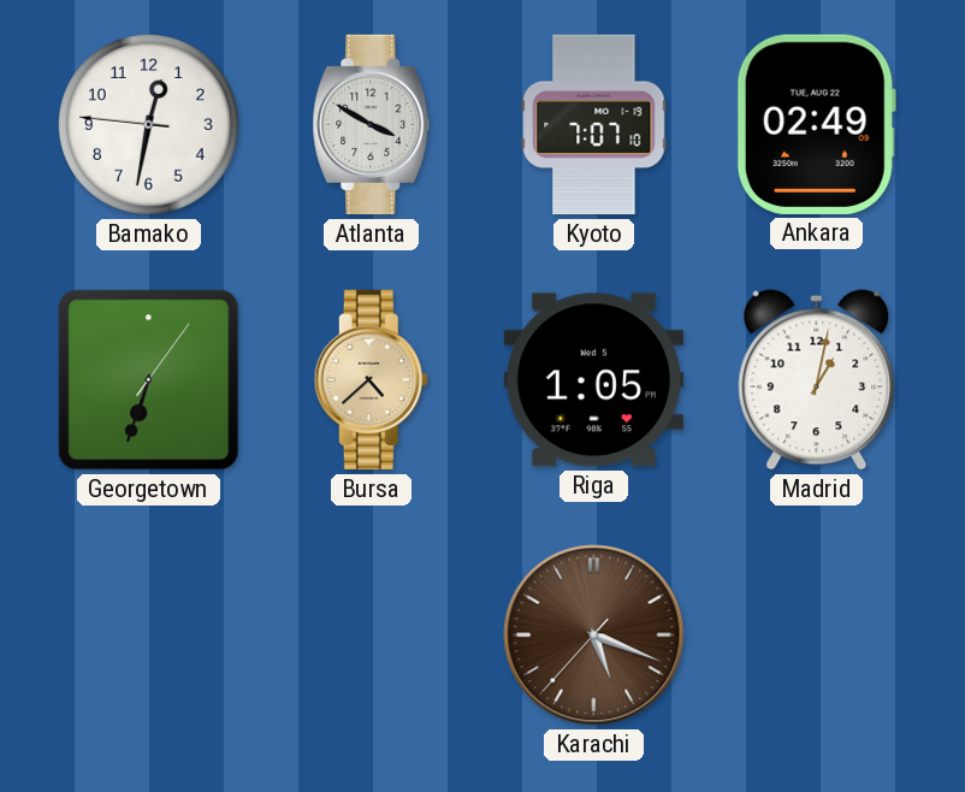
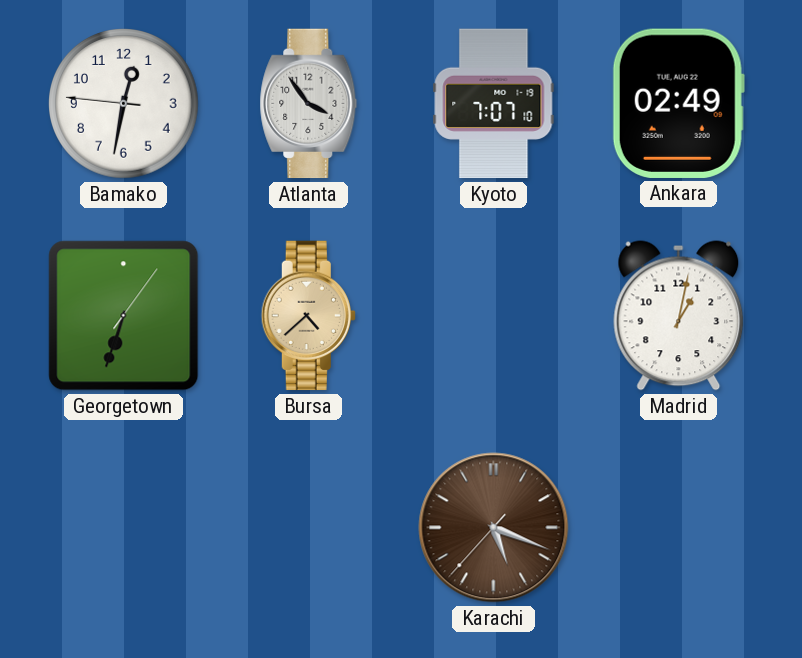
Atlanta: 3:50 -> 3:54 (309, 104)
Riga: 1:05 -> none (593, 380)
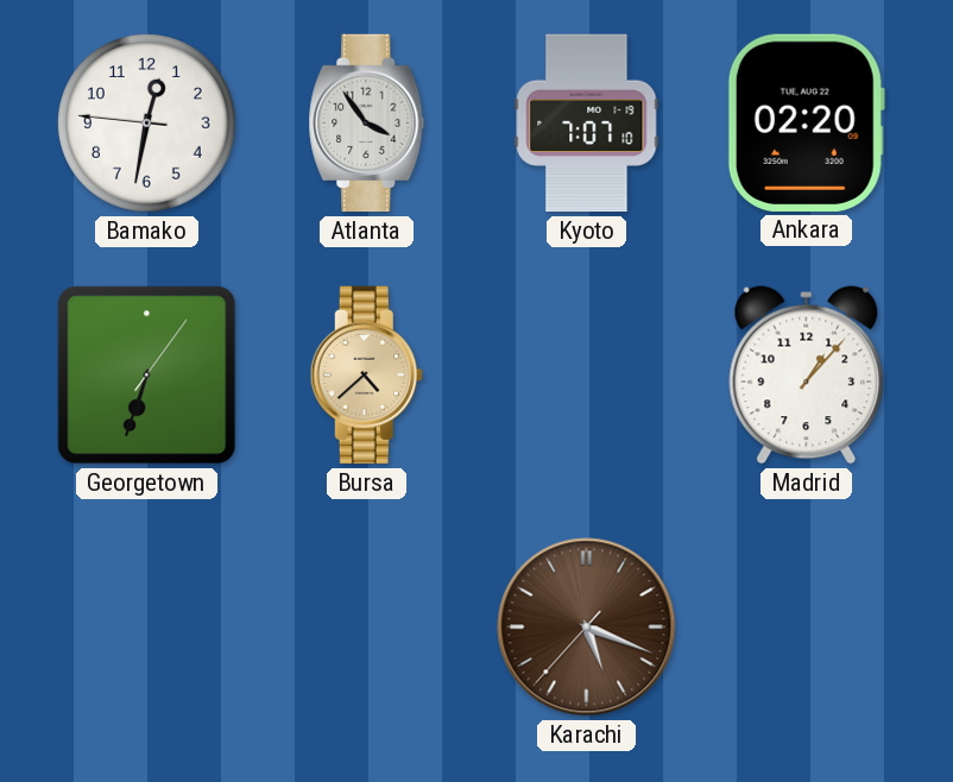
Ankara: 02:49 -> 02:20 (806, 122)
Madrid: 1:02 -> 1:07 (807, 376)
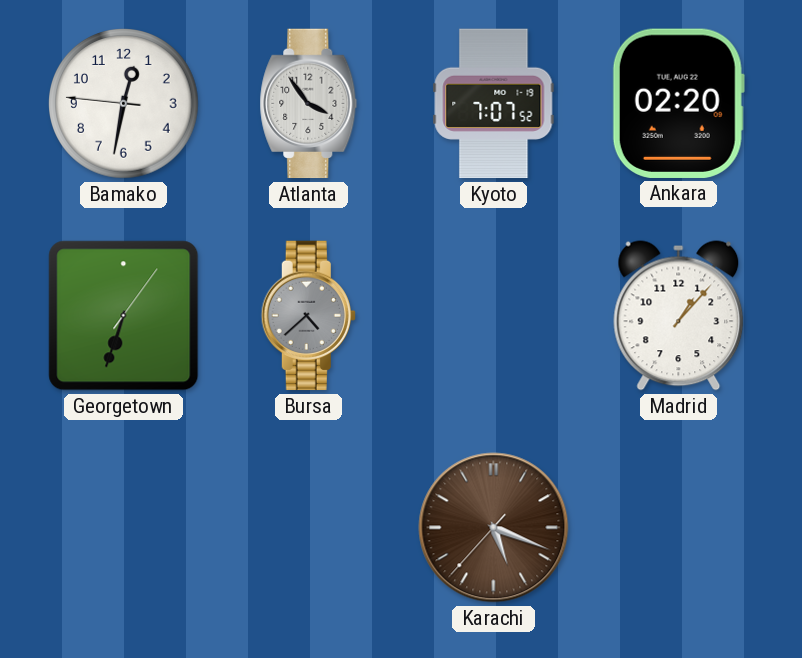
Kyoto: 7:07:10 -> 7:07:52 (494, 104)
Bursa dial: champagne -> grey (308, 316)
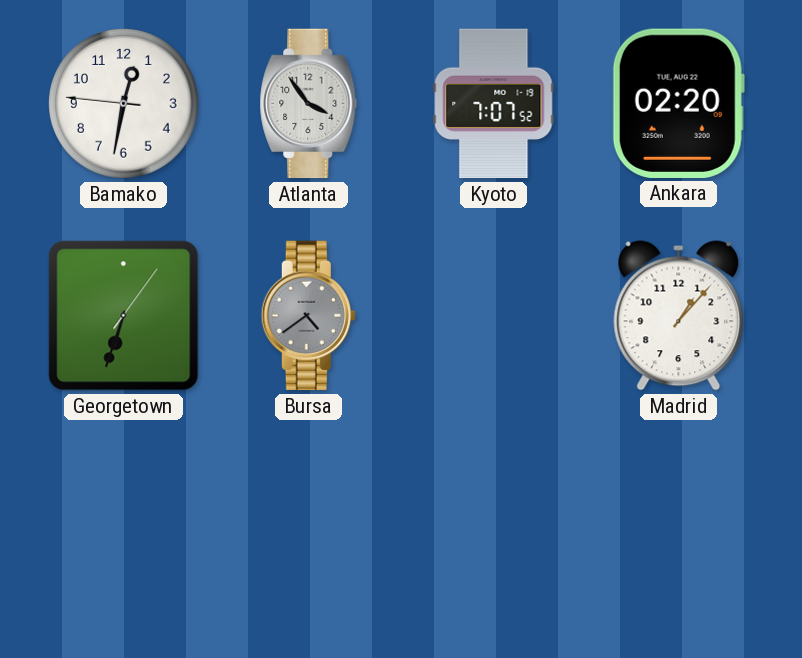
Bursa: 4:38 -> 4:39 (308, 316)
Karachi: 5:18 -> none (494, 528)
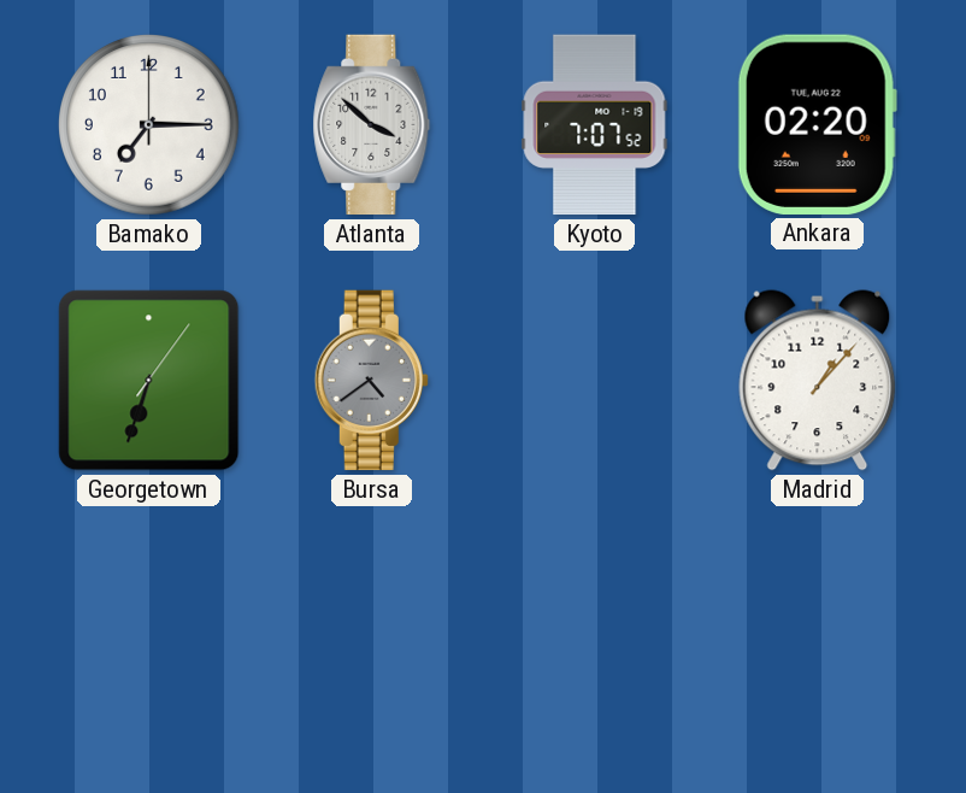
Bamako: 12:31 -> 7:15 (149, 125)
Atlanta: 3:54 -> 3:52 (372, 125)
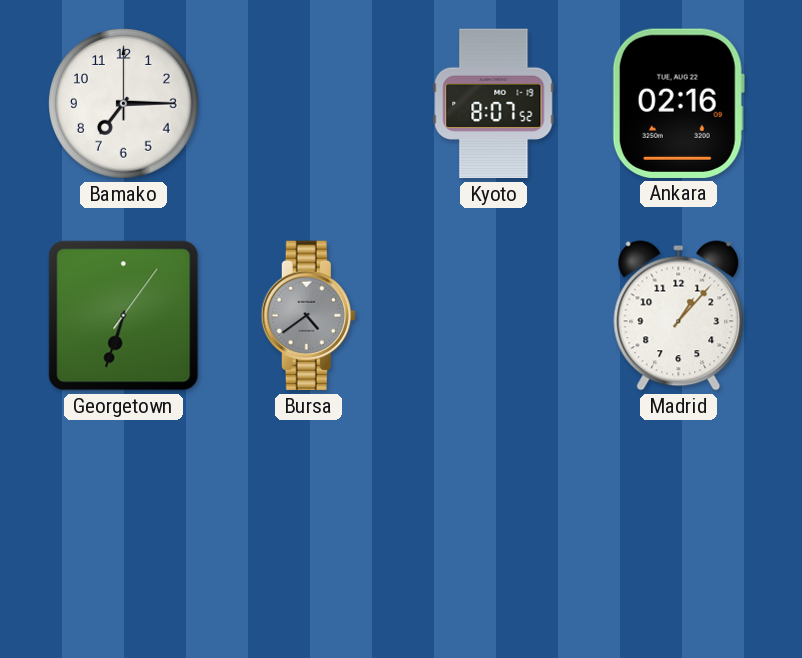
Atlanta: 3:52 -> none (372, 125)
Kyoto: 7:07 -> 8:07 (494, 104)
Ankara: 02:20 -> 02:16 (678, 103)
